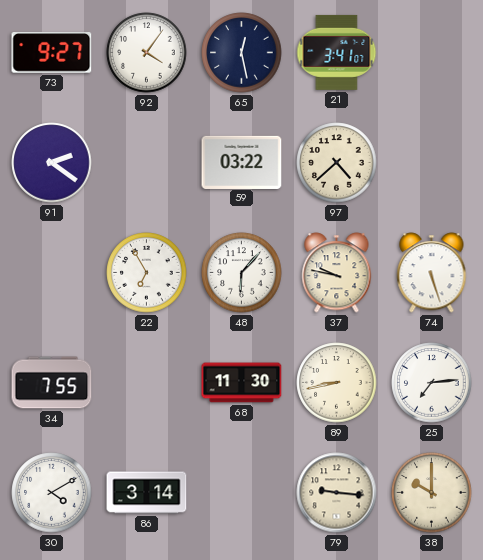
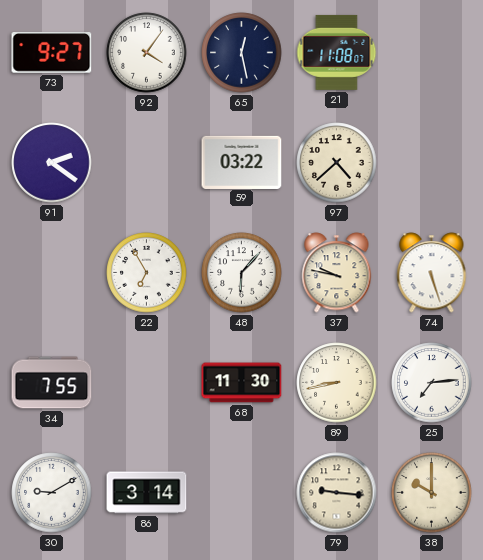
21: 3:41 -> 11:08 (337, 52)
30: 4:10 -> 9:10 (52, 493)
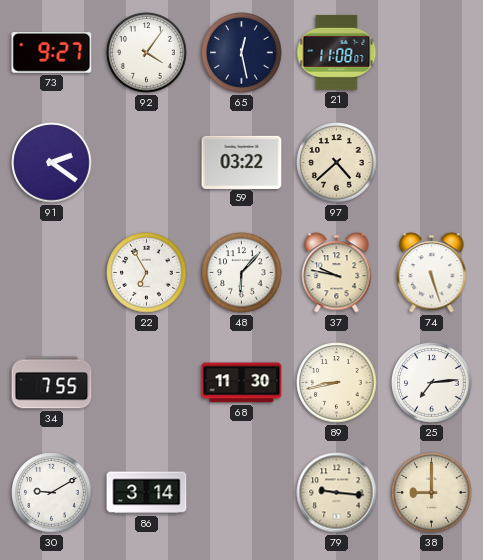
38: 10:00 -> 9:00 (432, 493)
